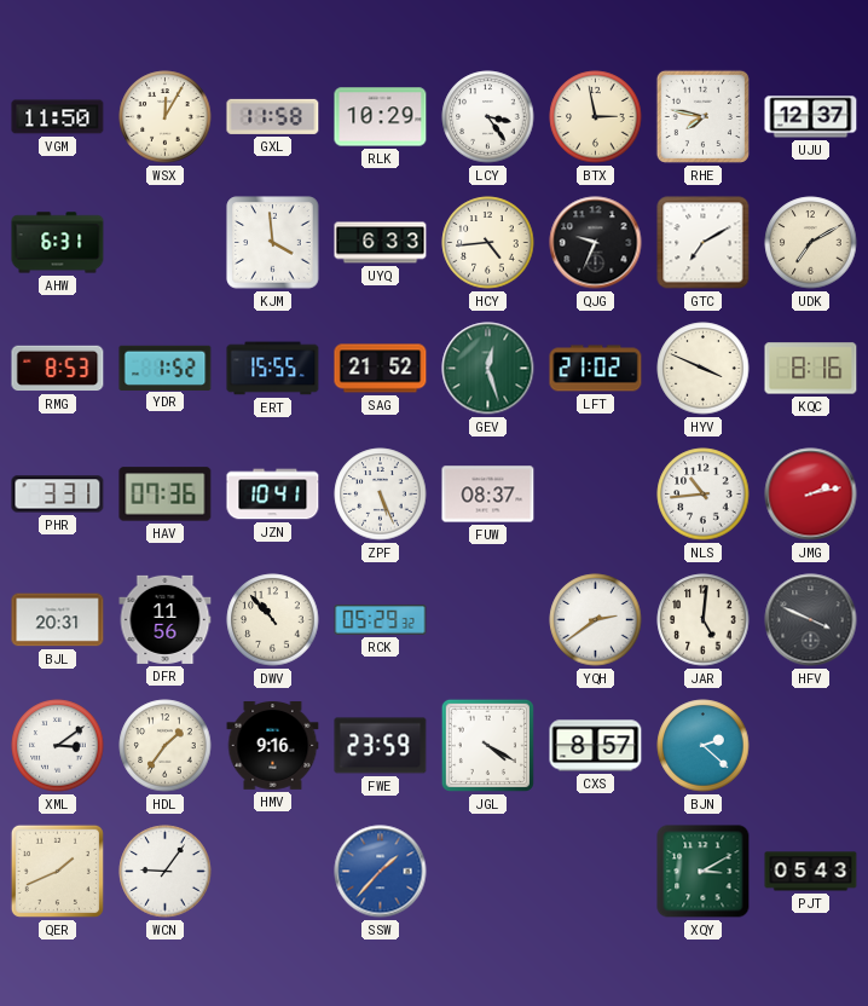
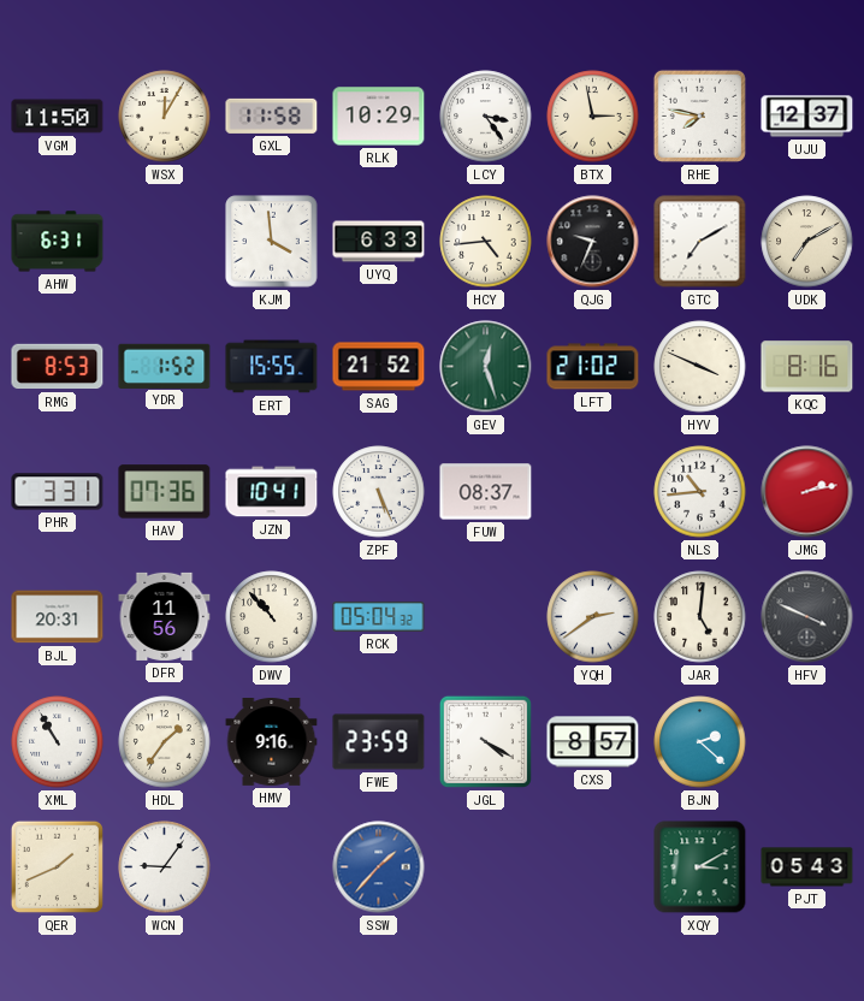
RCK: 05:29 -> 05:04 (379, 617)
XML: 3:09 -> 10:55 (58, 742)
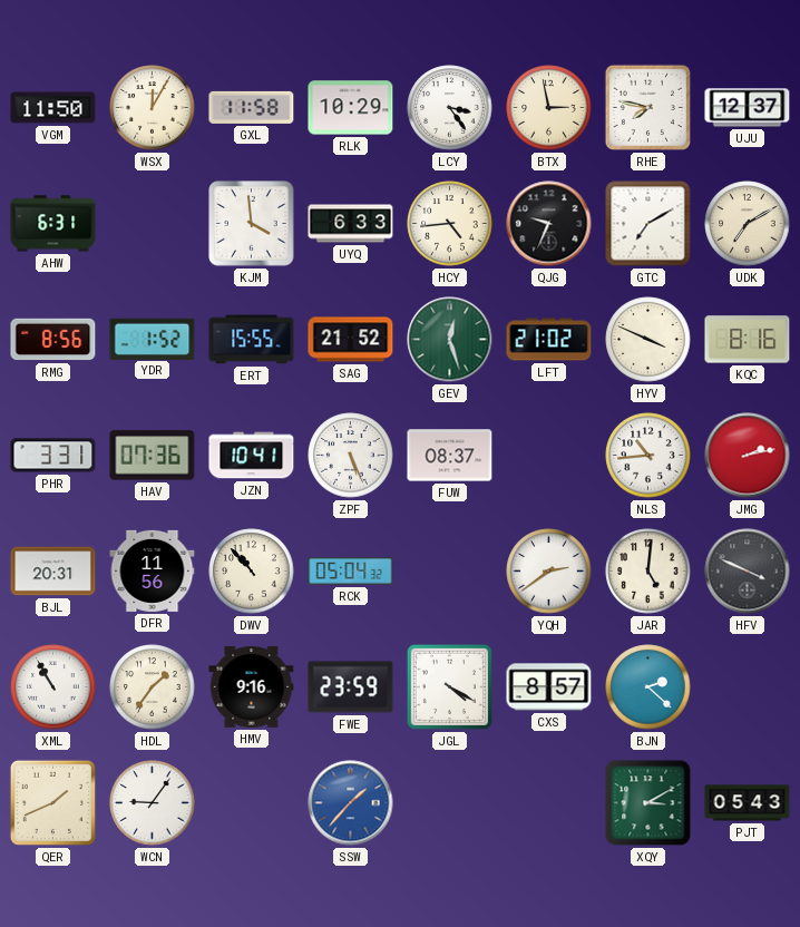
RMG: 8:53 -> 8:56 (53, 340)
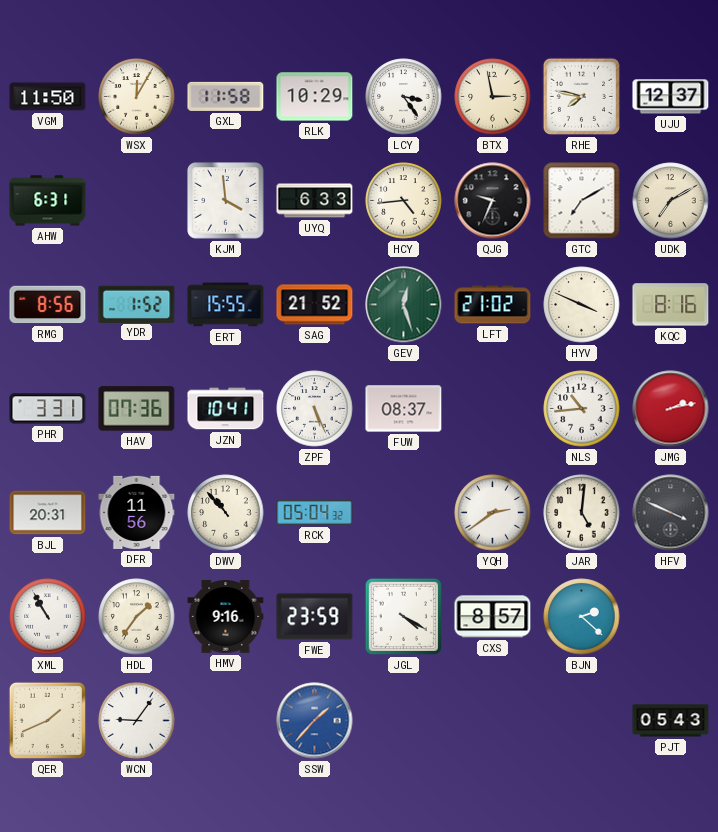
XQY: 3:10 -> none (648, 803)
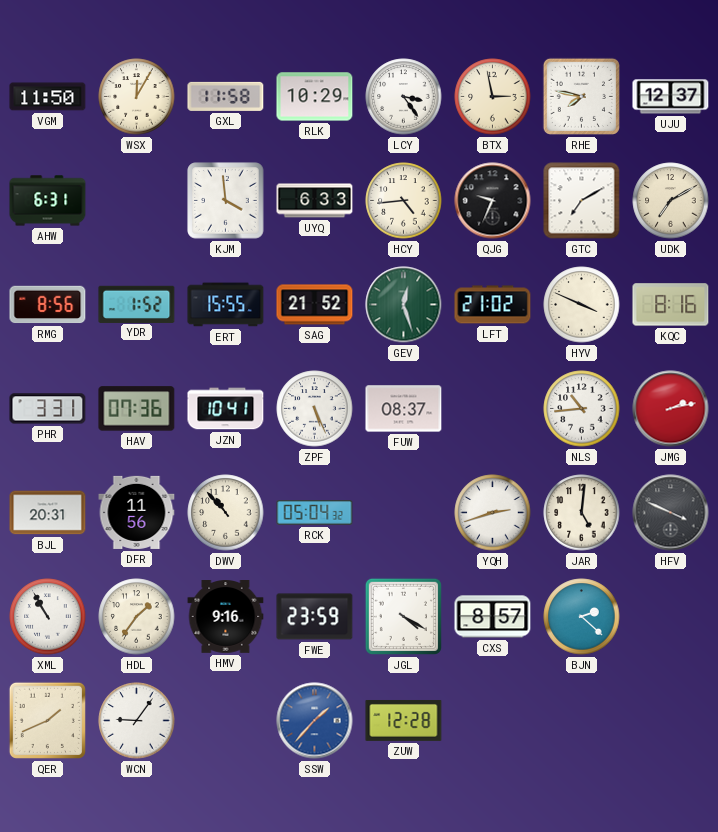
YQH: 2:39 -> 2:42 (493, 513)
ZUW: none -> 12:28 (404, 720)
PJT: 05:43 -> none (671, 721)
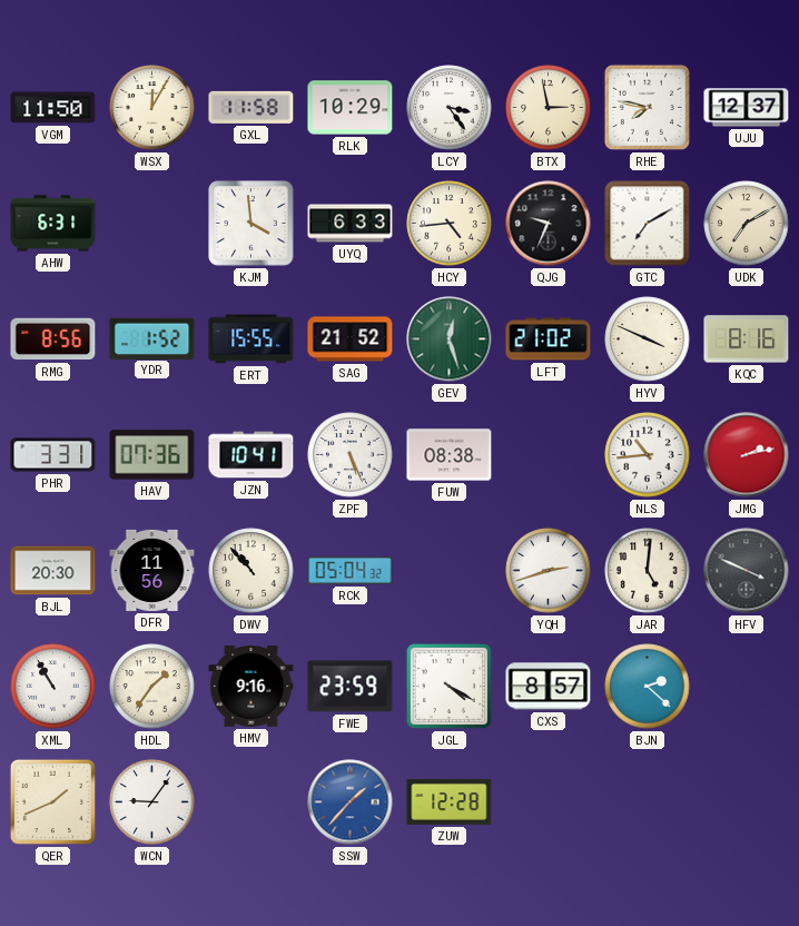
FUW: 08:37 -> 08:38 (450, 455)
BJL: 20:31 -> 20:30 (53, 571)
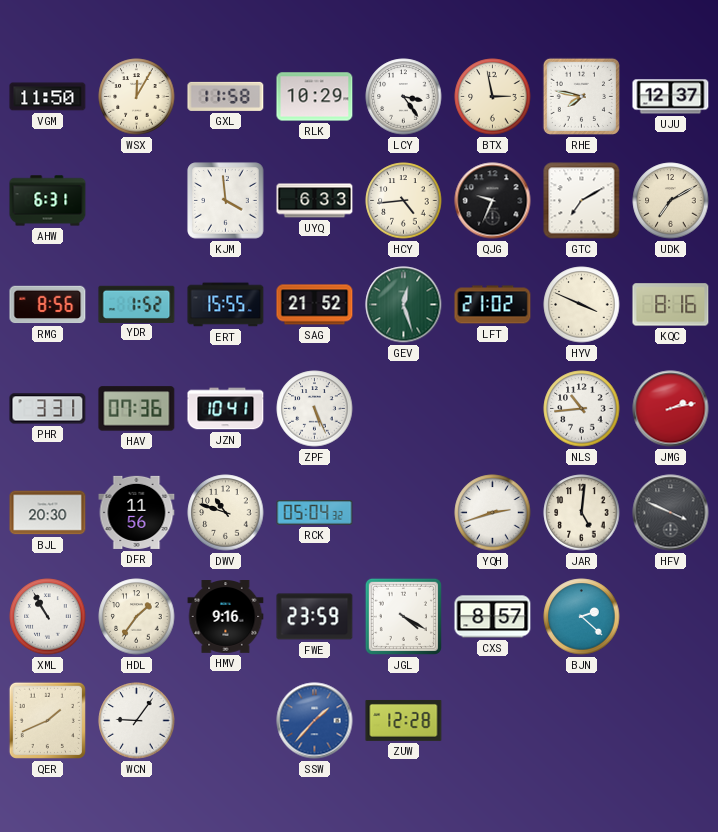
FUW: 08:38 -> none (450, 455)
DWV: 10:53 -> 10:48 (226, 513)
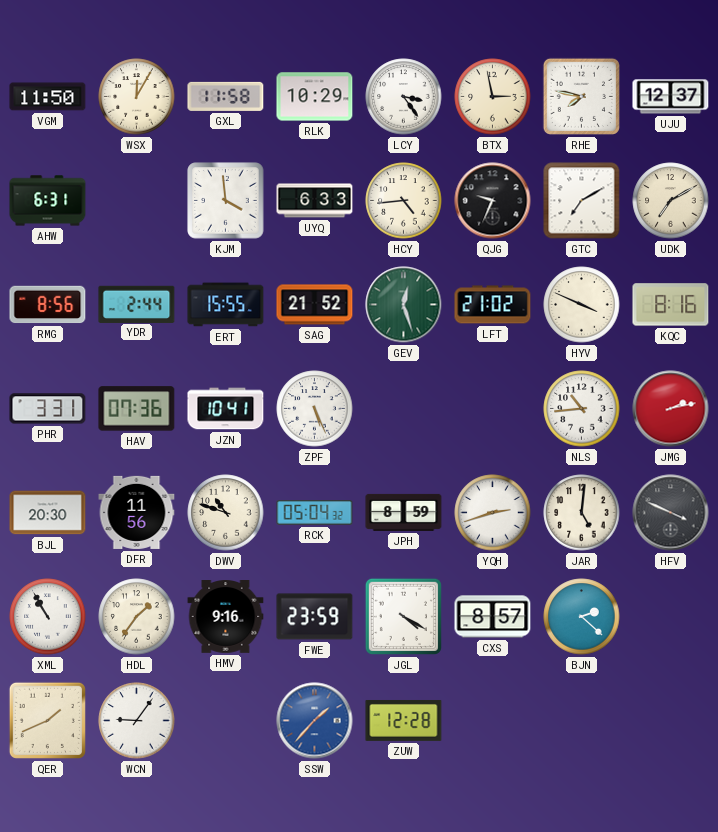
YDR: 1:52 -> 2:44 (137, 304)
JPH: none -> 8:59 (404, 512)
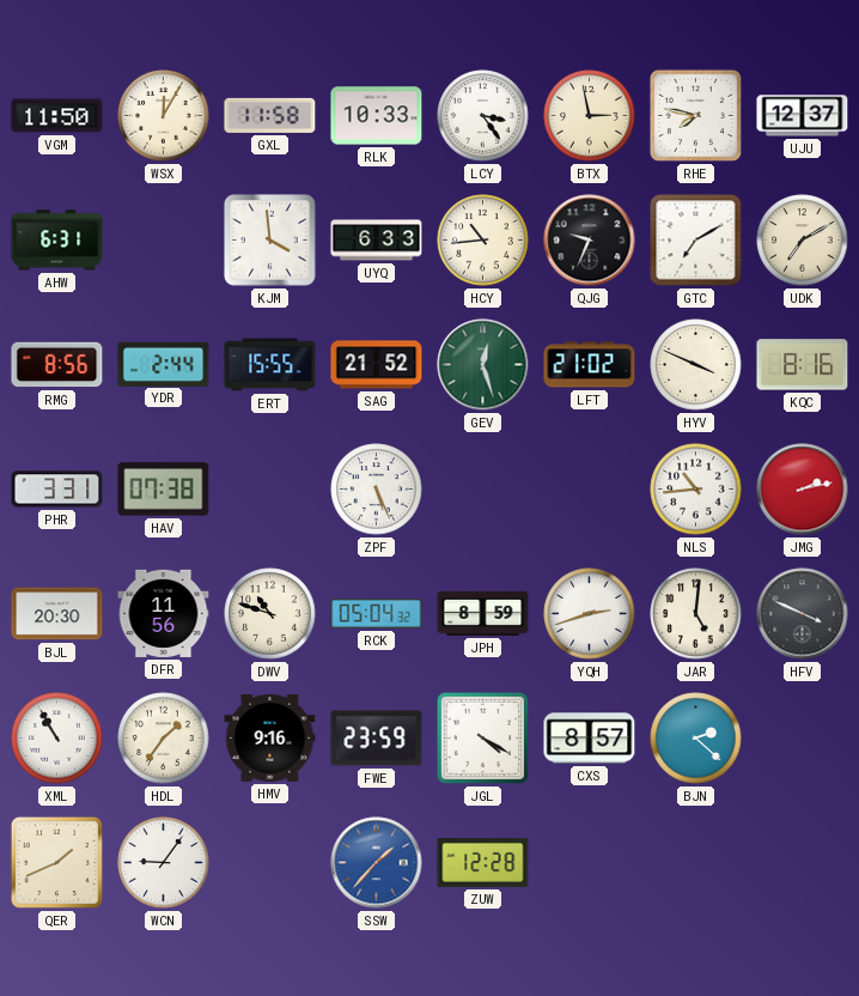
RLK: 10:29 -> 10:33 (377, 116)
HCY: 4:44 -> 10:44 (483, 241)
HAV: 07:36 -> 07:38 (164, 490)
JZN: 10:41 -> none (226, 409)
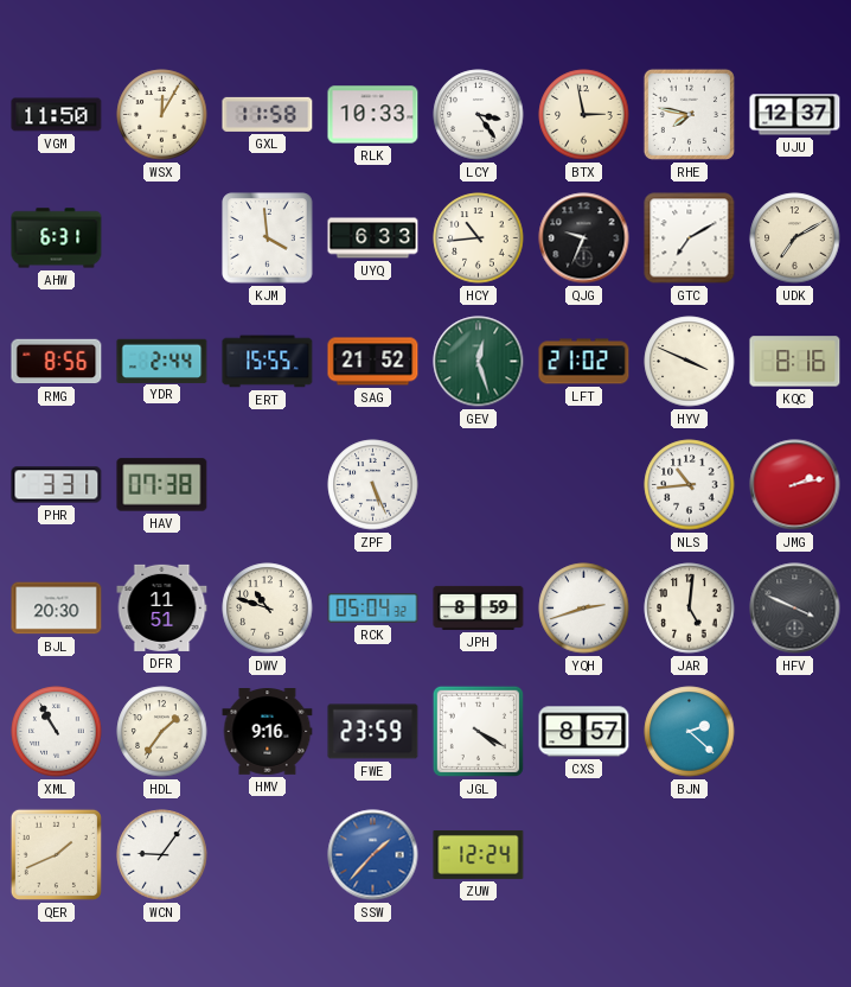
DFR: 11:56 -> 11:51 (162, 607)
ZUW: 12:28 -> 12:24 (479, 854)
